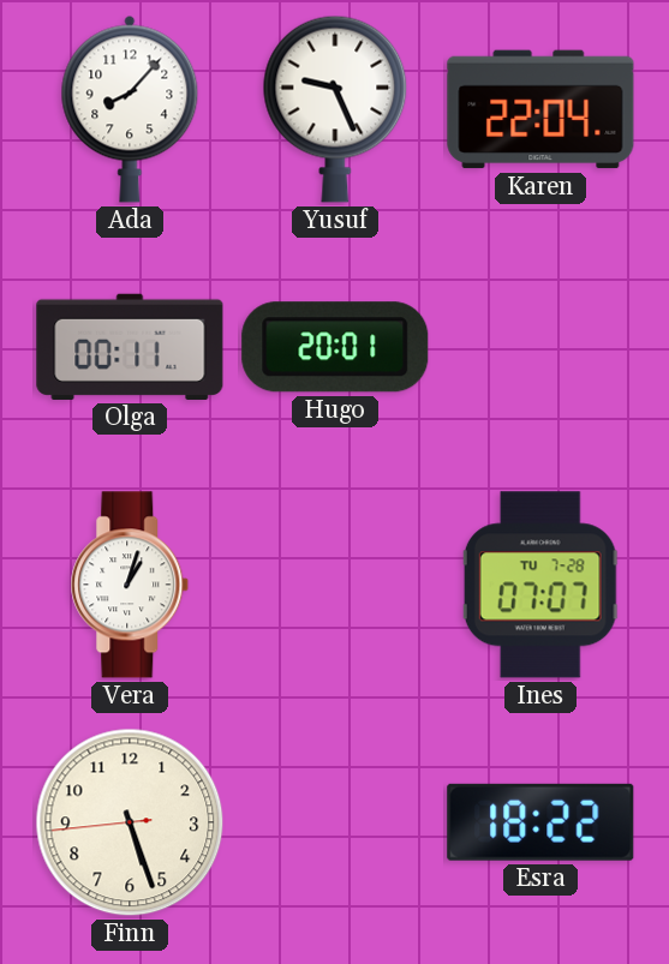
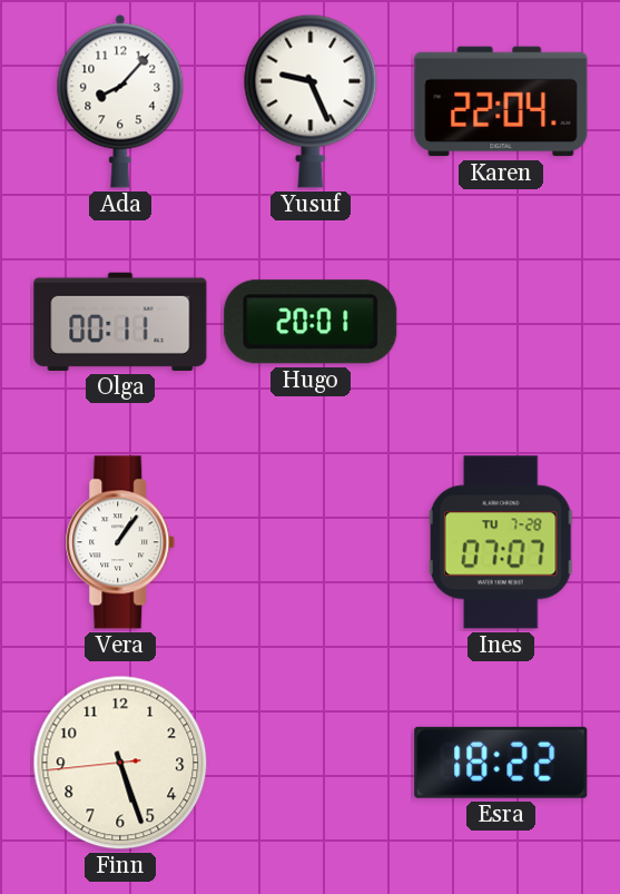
Vera: 1:03 -> 1:06 (120, 542)
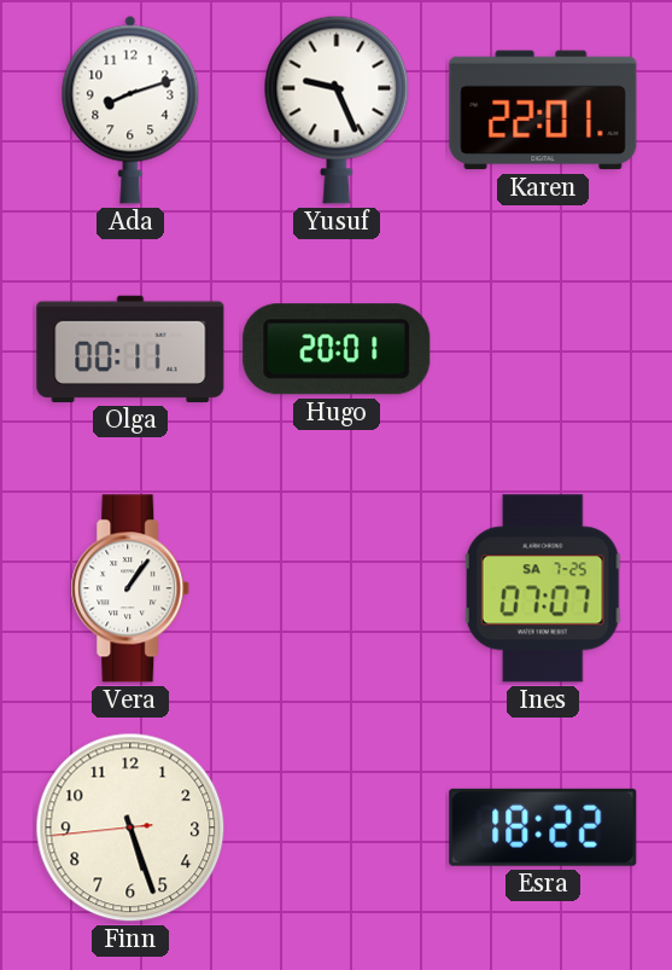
Ada: 8:07 -> 8:12 (130, 110)
Karen: 22:04 -> 22:01 (543, 110)
Ines date: TU 7-28 -> SA 7-25 (543, 588)
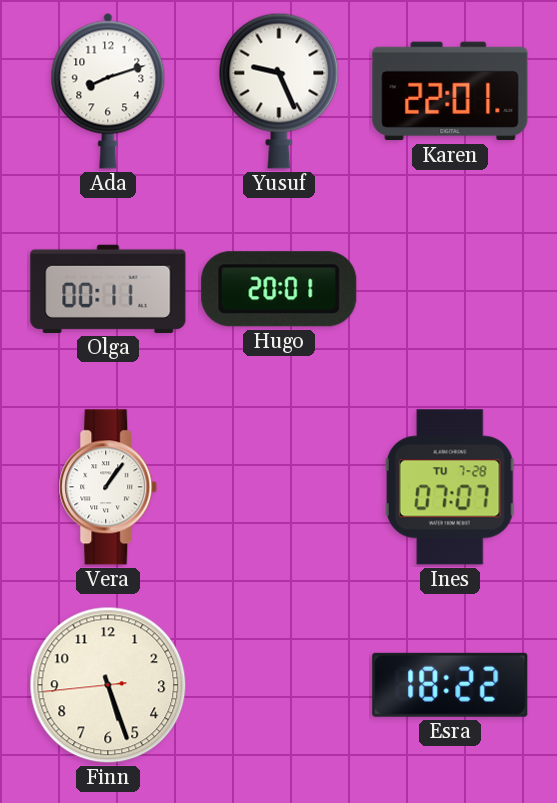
Ines date: SA 7-25 -> TU 7-28 (450, 487)
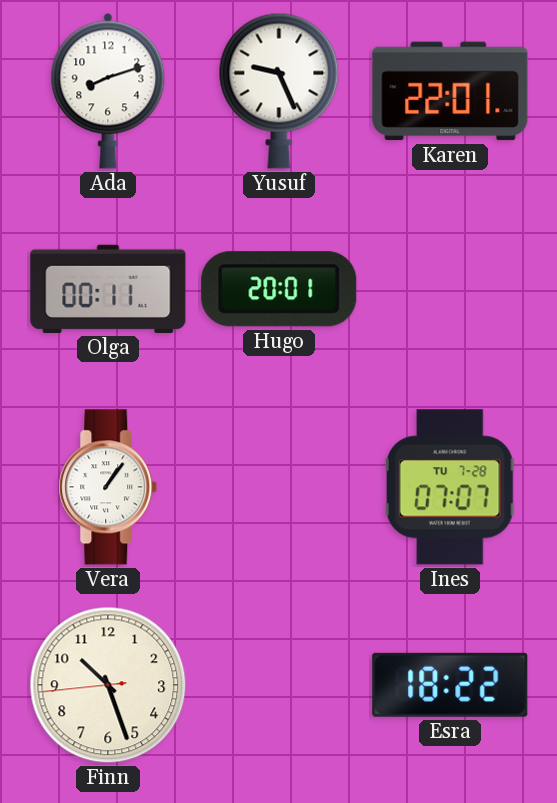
Finn: 5:26 -> 10:26 (108, 685)
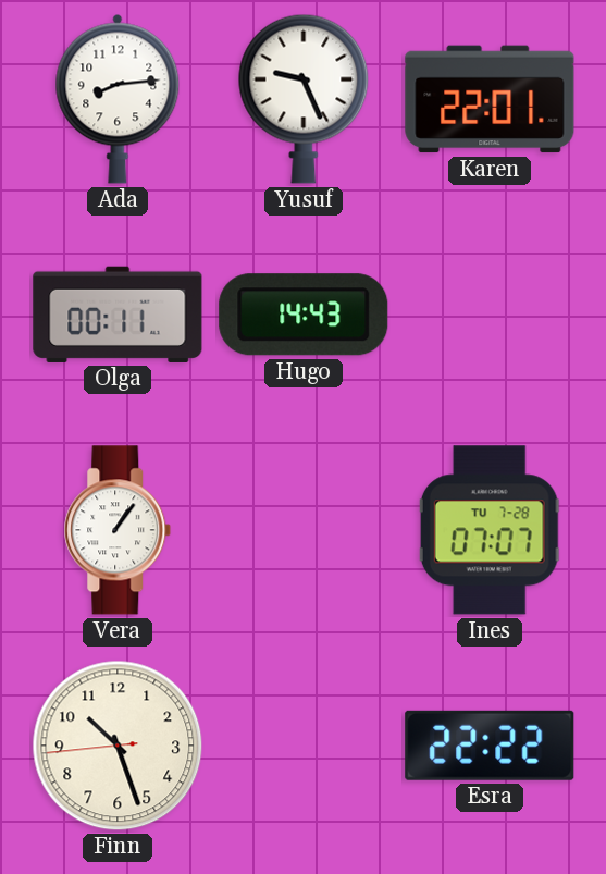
Ada: 8:12 -> 8:14 (118, 99)
Hugo: 20:01 -> 14:43 (304, 315)
Esra: 18:22 -> 22:22 (490, 746)
